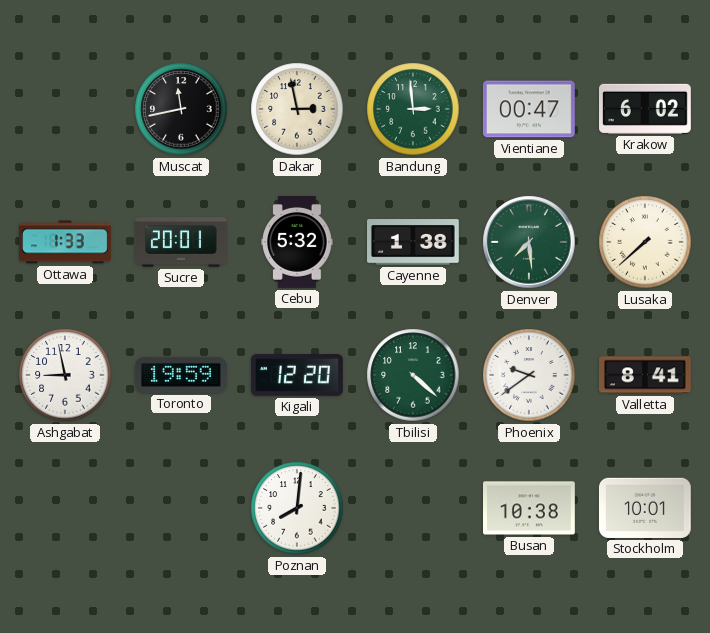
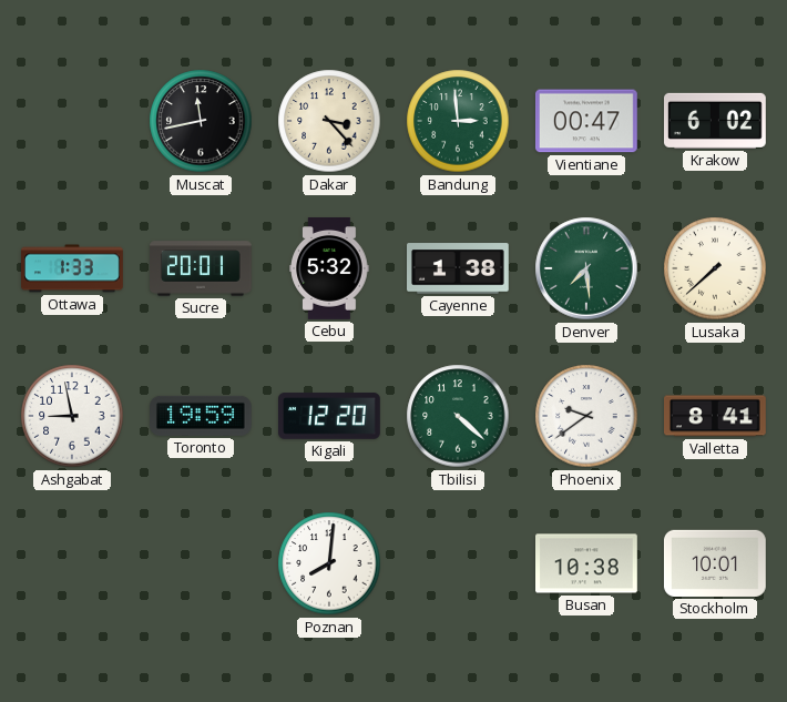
Dakar: 2:58 -> 3:23 (329, 121)
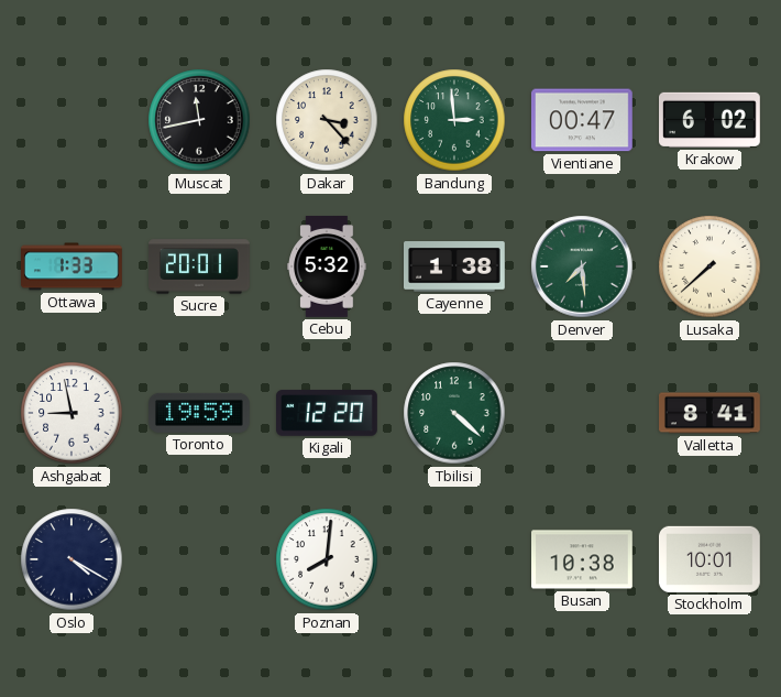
Phoenix: 9:39 -> none (586, 416)
Oslo: none -> 4:20 (71, 559)
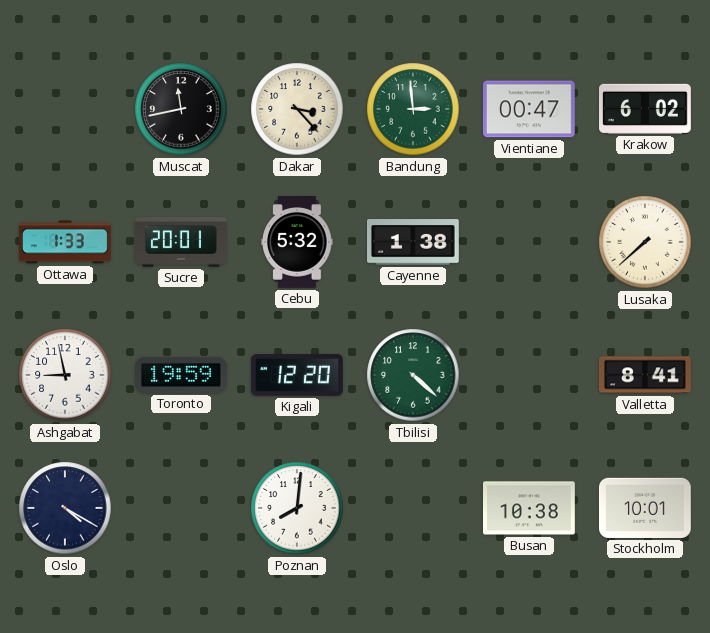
Denver: 7:29 -> none (582, 266)
